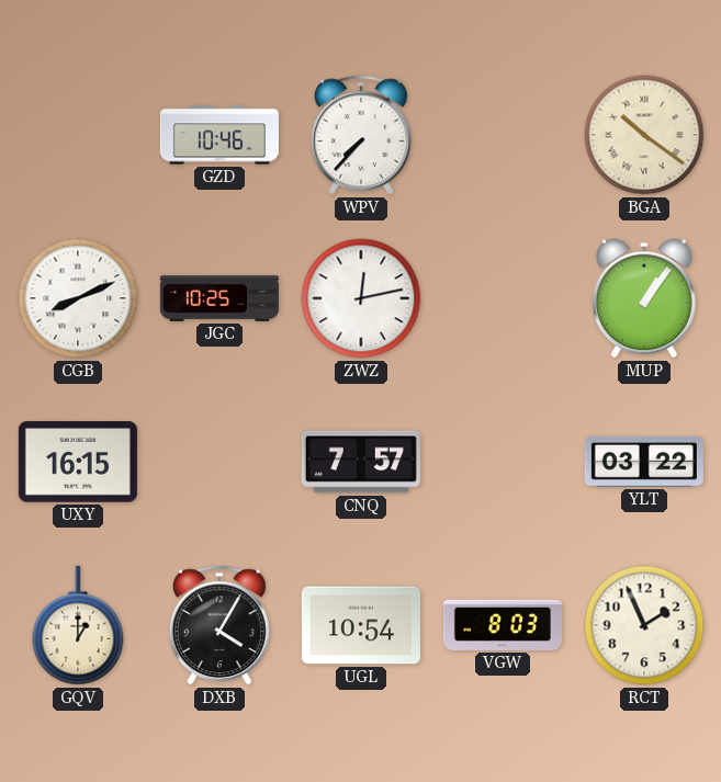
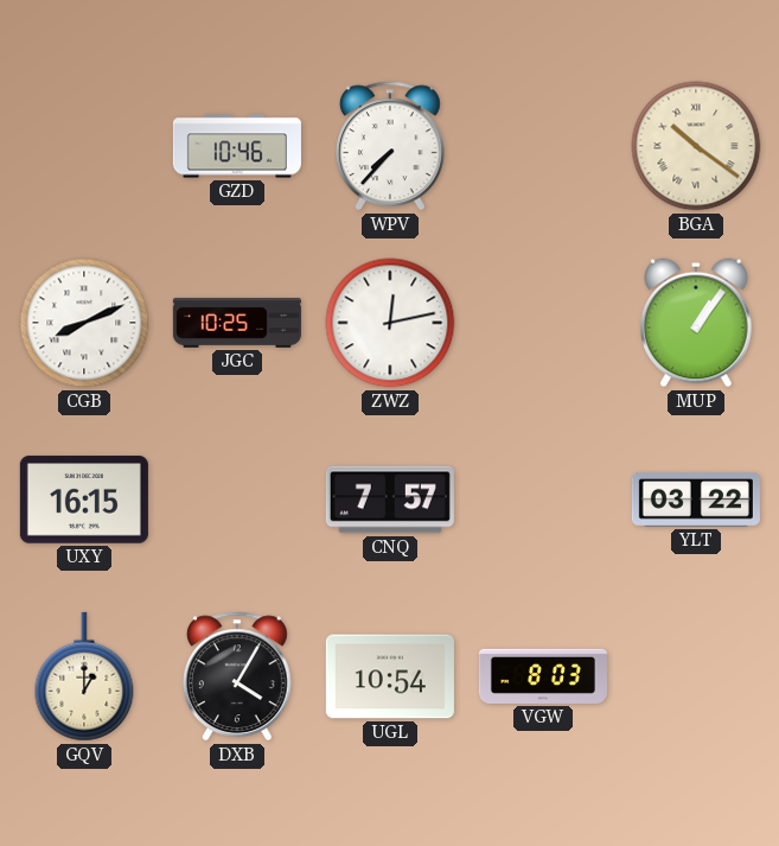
RCT: 1:56 -> none (644, 625)
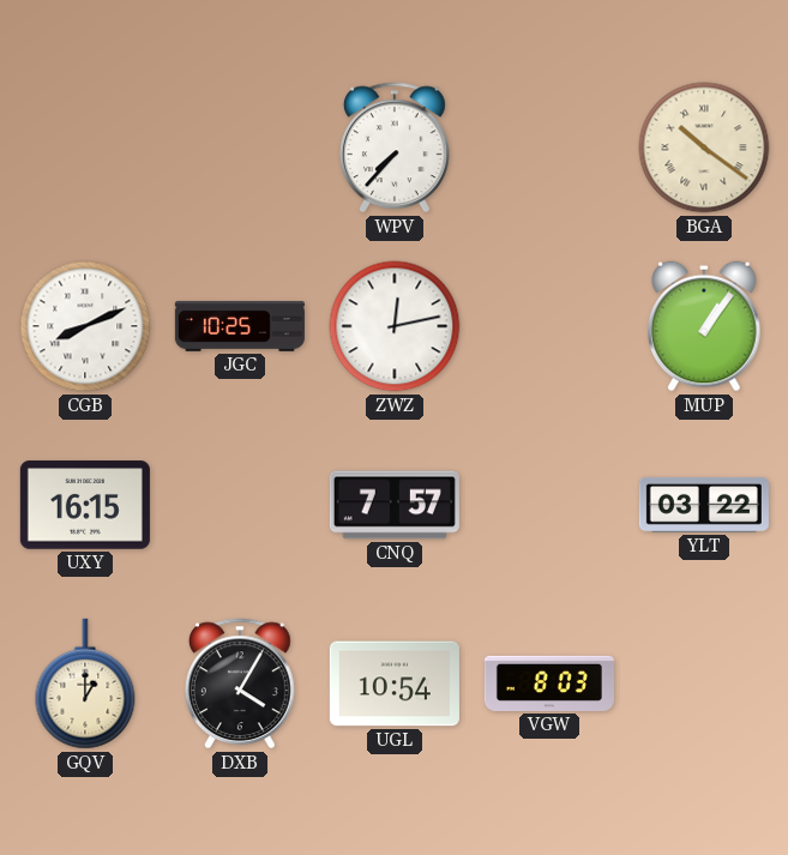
GZD: 10:46 -> none (237, 146)
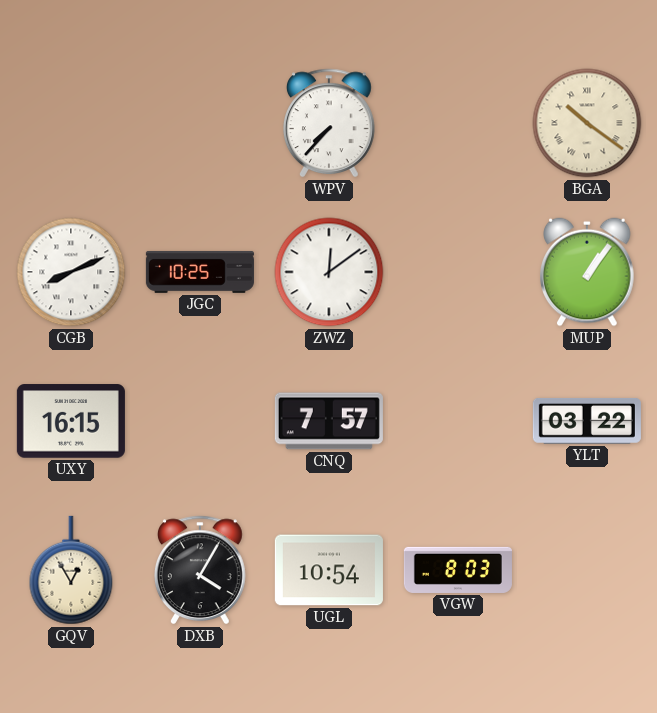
ZWZ: 12:13 -> 12:09 (329, 272)
GQV: 1:00 -> 12:55 (71, 570)
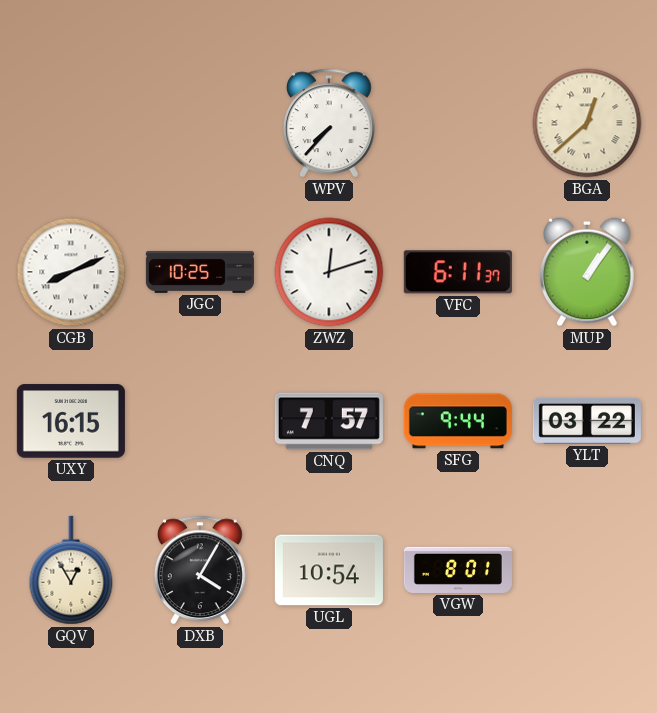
BGA: 10:21 -> 12:38 (587, 123)
ZWZ: 12:09 -> 12:12 (329, 272)
VFC: none -> 6:11 (458, 272)
SFG: none -> 9:44 (458, 421)
VGW: 8:03 -> 8:01 (458, 570)
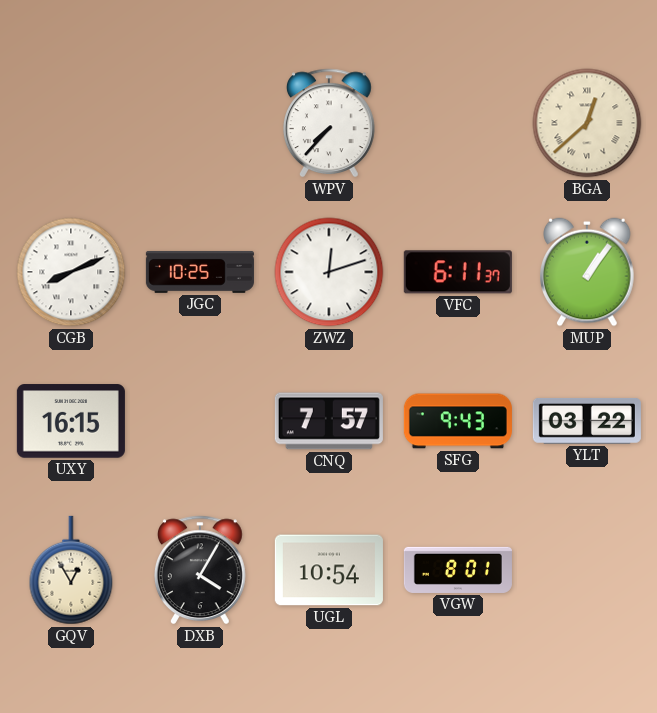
SFG: 9:44 -> 9:43 (458, 421)
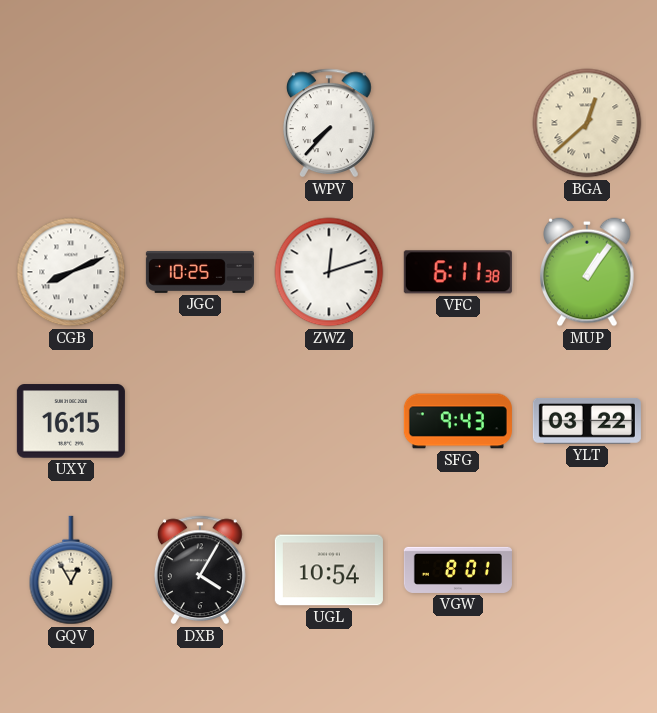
VFC: 6:11:37 -> 6:11:38 (458, 272)
CNQ: 7:57 -> none (329, 421)
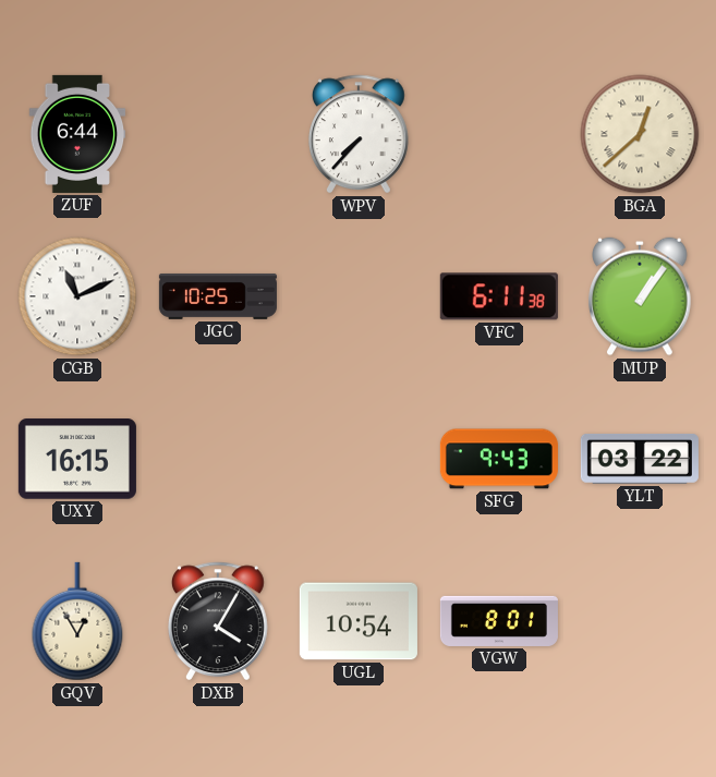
ZUF: none -> 6:44 (77, 134)
CGB: 8:11 -> 11:11 (77, 296)
ZWZ: 12:12 -> none (329, 272)
